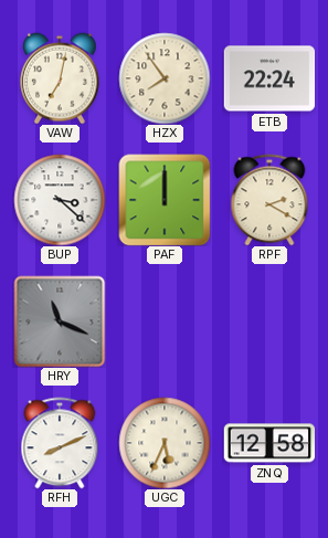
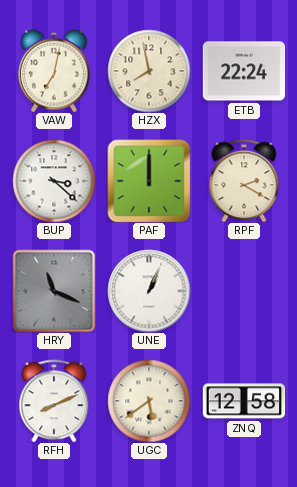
HZX: 7:54 -> 7:58 (149, 71)
UNE: none -> 1:04 (149, 291)
UGC: 5:34 -> 5:39 (149, 401)
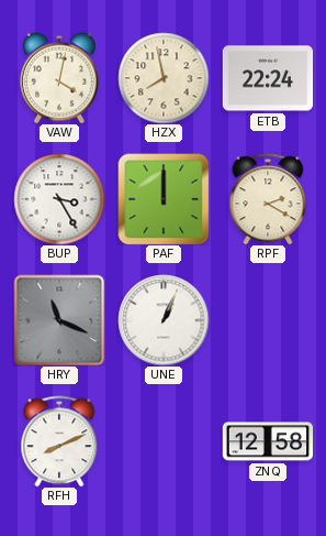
VAW: 7:02 -> 4:02 (60, 78)
BUP: 3:22 -> 3:25 (59, 199)
UGC: 5:39 -> none (149, 401)
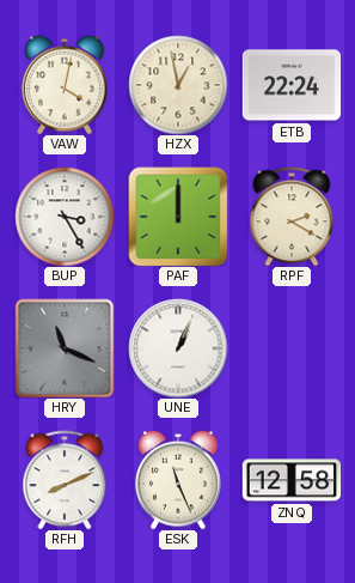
HZX: 7:58 -> 12:58 (178, 85)
ESK: none -> 11:26 (179, 480)
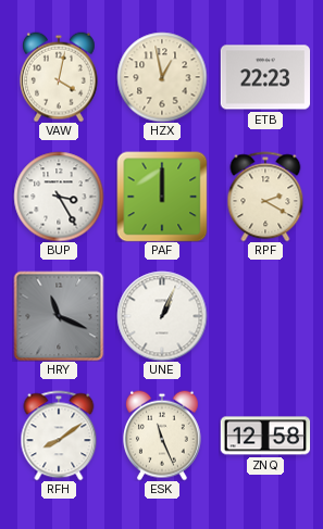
ETB: 22:24 -> 22:23 (265, 77)
RFH: 8:11 -> 8:09 (59, 436)
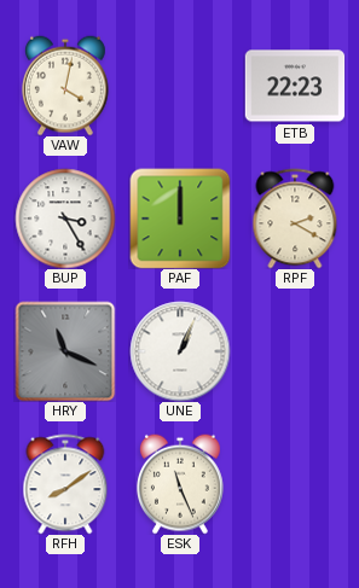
HZX: 12:58 -> none (162, 77)
ZNQ: 12:58 -> none (265, 436)
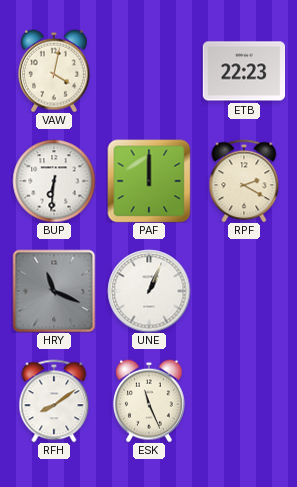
BUP: 3:25 -> 6:31 (54, 181)
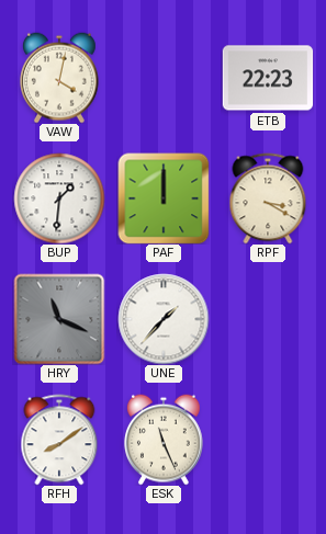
BUP: 6:31 -> 1:31 (59, 198)
RPF: 2:20 -> 3:20 (268, 198)
UNE: 1:04 -> 1:37 (164, 319)
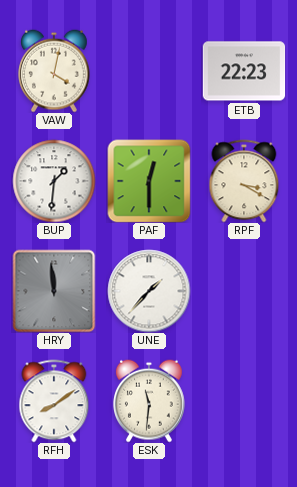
PAF: 12:00 -> 12:30 (149, 181)
HRY: 11:19 -> 11:59 (54, 291)
ESK: 11:26 -> 11:31 (150, 401)
